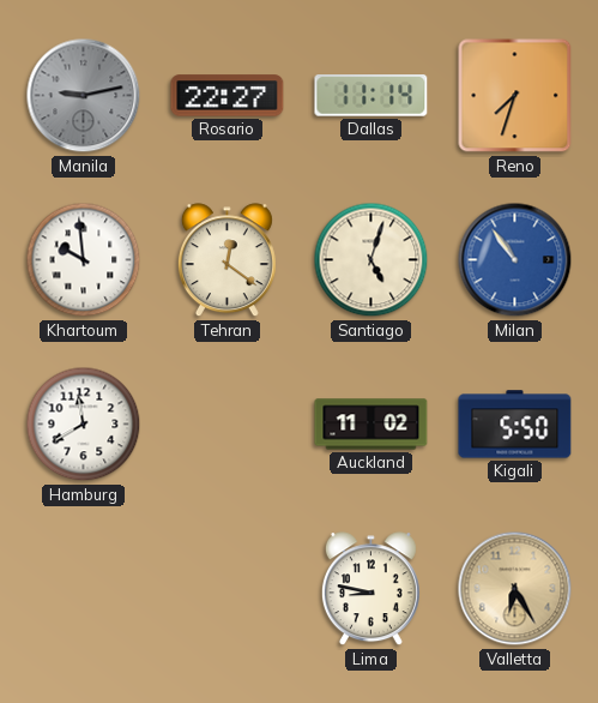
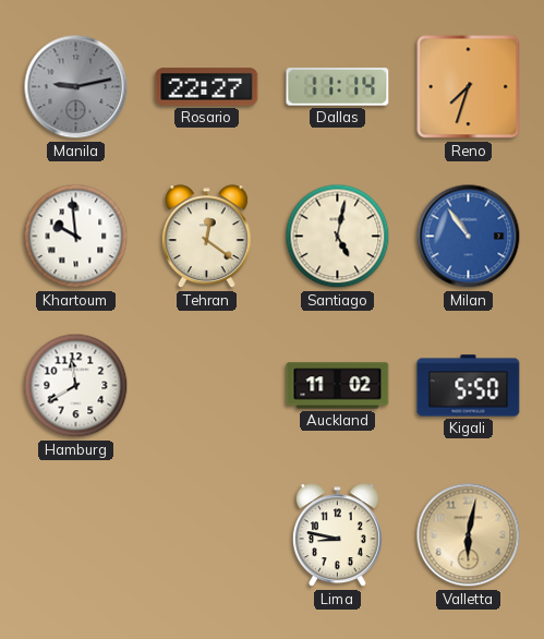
Santiago: 5:03 -> 5:02 (338, 237)
Valletta: 6:25 -> 6:02 (469, 535)
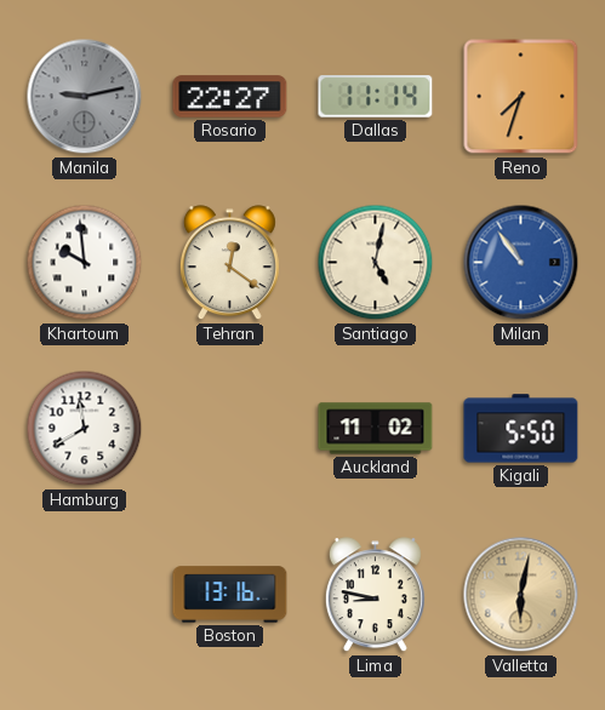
Boston: none -> 13:16 (230, 595)
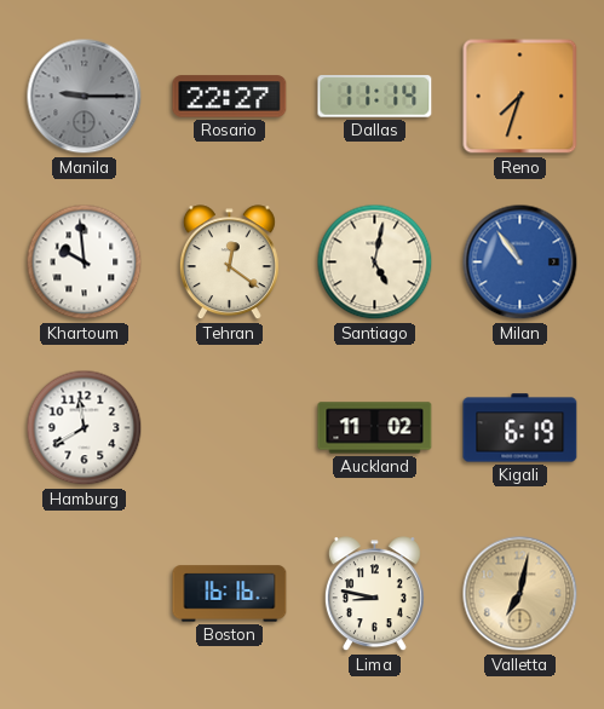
Manila: 9:13 -> 9:15 (85, 97)
Kigali: 5:50 -> 6:19 (520, 428)
Boston: 13:16 -> 16:16 (230, 594)
Valletta: 6:02 -> 7:02 (520, 594)
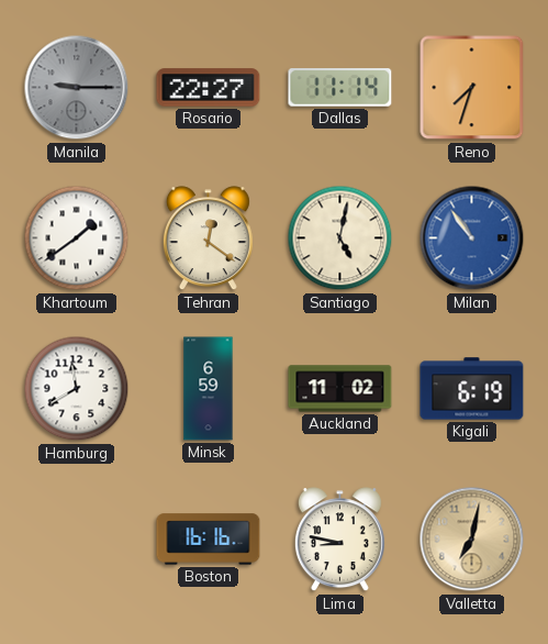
Khartoum: 9:59 -> 1:39 (77, 238)
Minsk: none -> 6:59 (209, 389)
